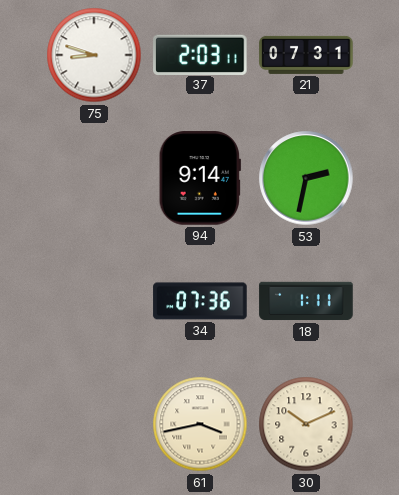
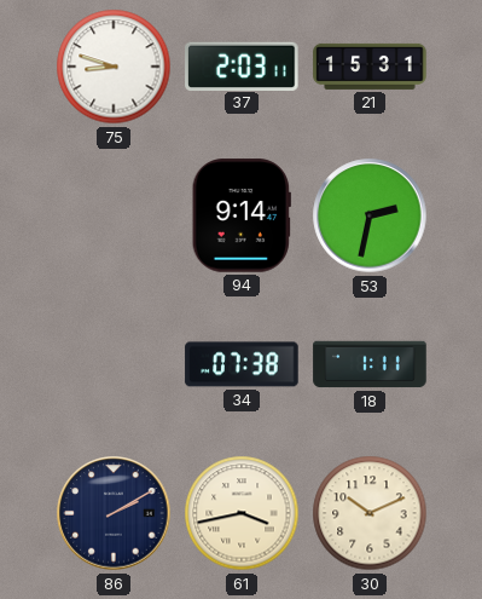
21: 07:31 -> 15:31 (370, 67)
34: 07:36 -> 07:38 (242, 364)
86: none -> 2:10 (114, 513)
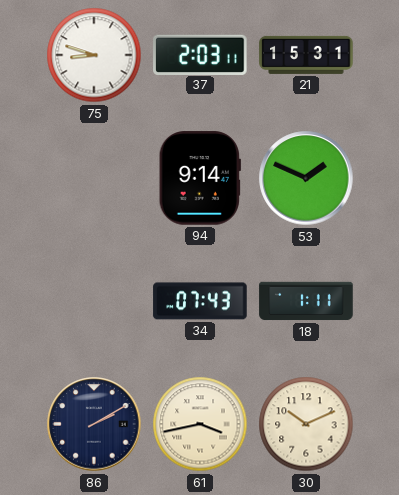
53: 2:32 -> 1:49 (306, 178)
34: 07:38 -> 07:43 (200, 301)
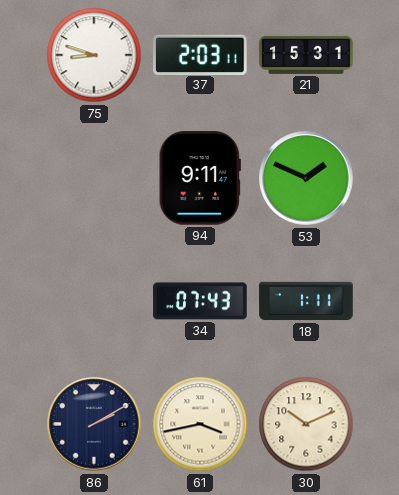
94: 9:14 -> 9:11 (200, 178)
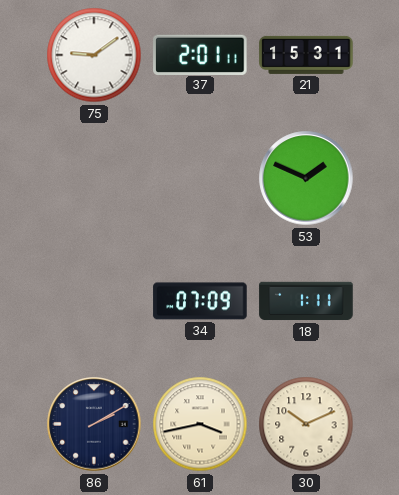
75: 8:48 -> 9:09 (94, 55)
37: 2:03 -> 2:01 (200, 54)
94: 9:11 -> none (200, 178)
34: 07:43 -> 07:09 (200, 301)
